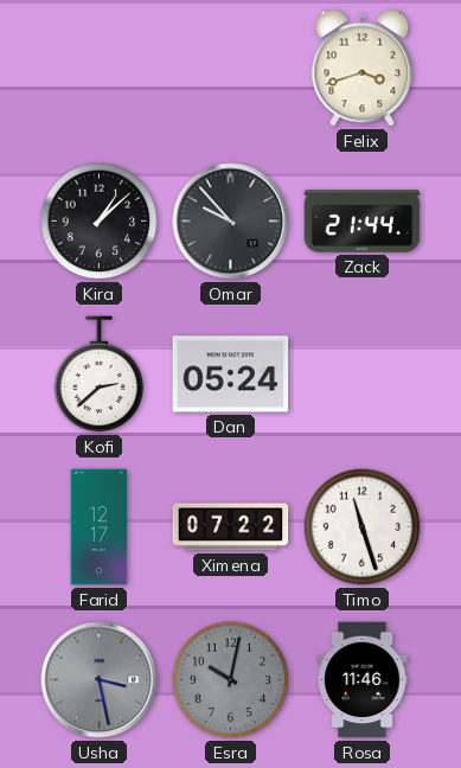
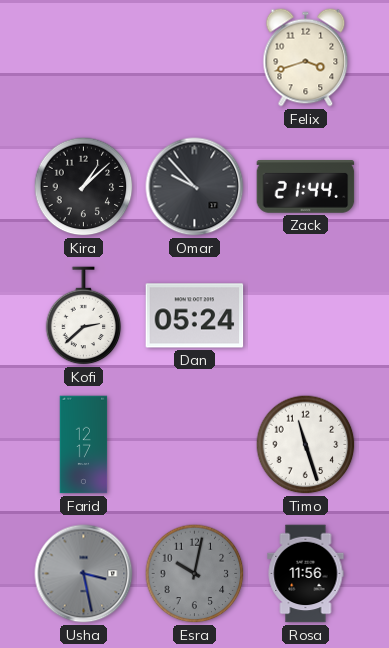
Ximena: 07:22 -> none (231, 527)
Rosa: 11:46 -> 11:56 (306, 574)
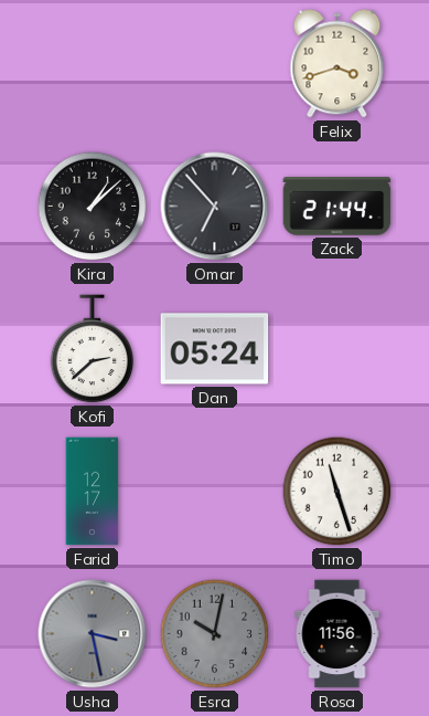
Omar: 9:53 -> 6:53 (215, 207)
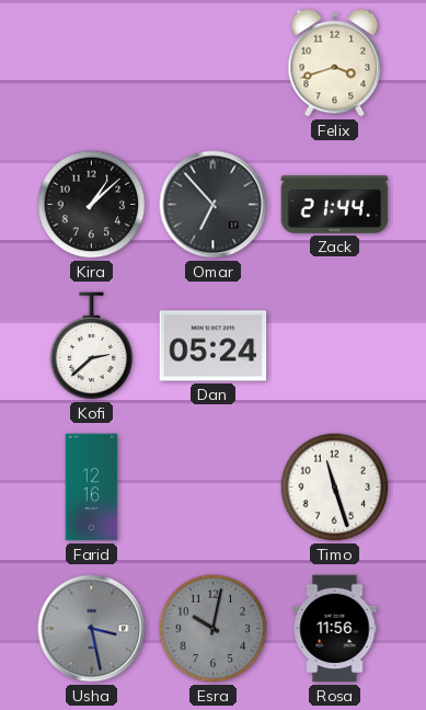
Farid: 12:17 -> 12:16 (92, 488)
